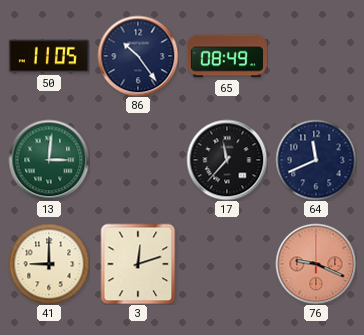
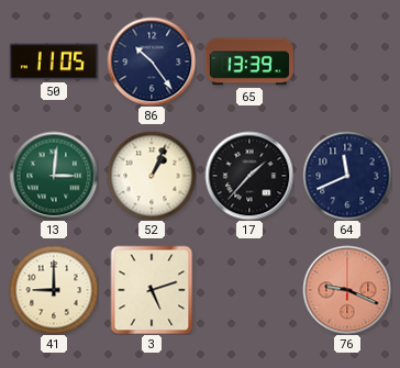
65: 08:49 -> 13:39 (249, 62)
52: none -> 1:04 (152, 176)
17: 11:37 -> 1:37 (249, 176)
3: 12:12 -> 5:12 (152, 290)
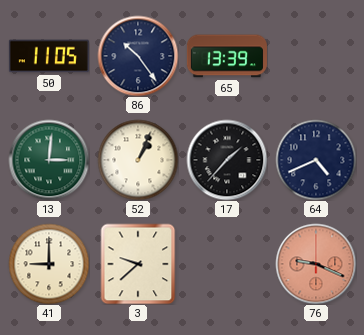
64: 11:41 -> 4:41 (316, 160)
3: 5:12 -> 9:38 (138, 264)
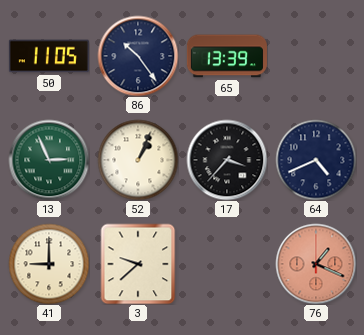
13: 3:01 -> 2:56 (49, 160)
17: 1:37 -> 3:37 (227, 160)
76: 9:19 -> 1:19 (316, 264)
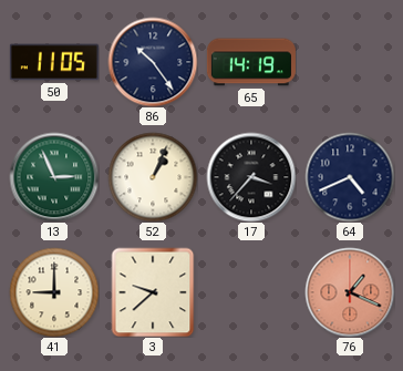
65: 13:39 -> 14:19 (251, 62)
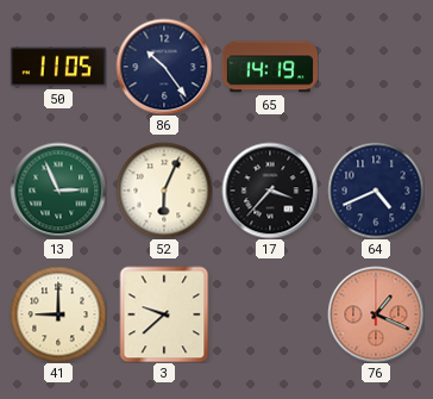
52: 1:04 -> 6:04 (164, 191)
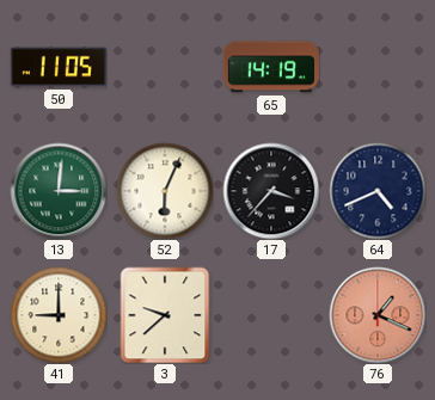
86: 10:24 -> none (164, 67)
13: 2:56 -> 3:01 (59, 191)
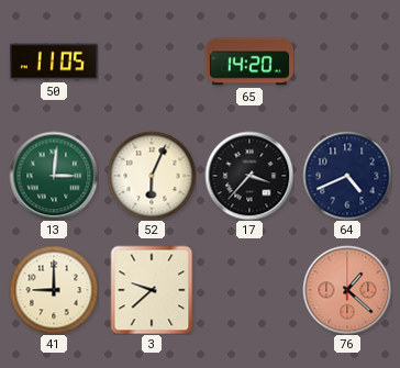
65: 14:19 -> 14:20 (249, 62)
76: 1:19 -> 1:22 (347, 290)
